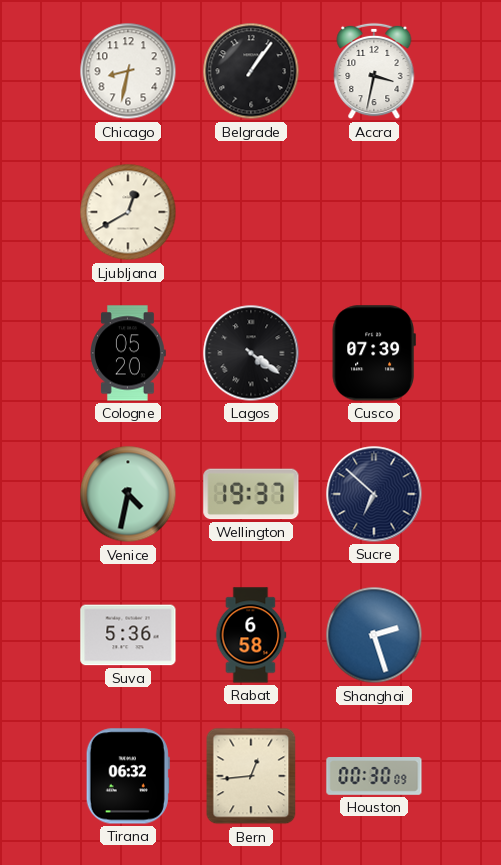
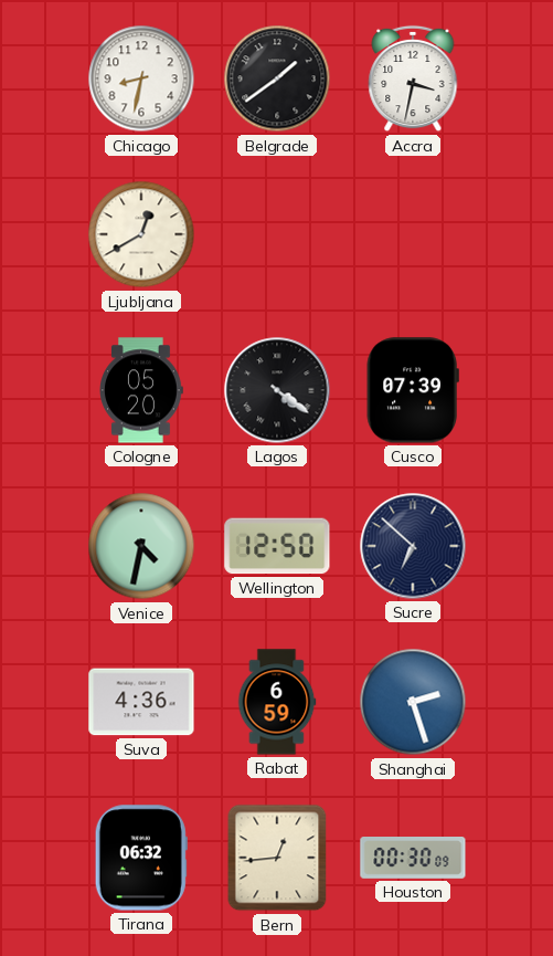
Belgrade: 1:06 -> 1:39 (277, 78)
Wellington: 19:37 -> 12:50 (277, 546)
Suva: 5:36 -> 4:36 (141, 702)
Rabat: 6:58 -> 6:59 (277, 702)
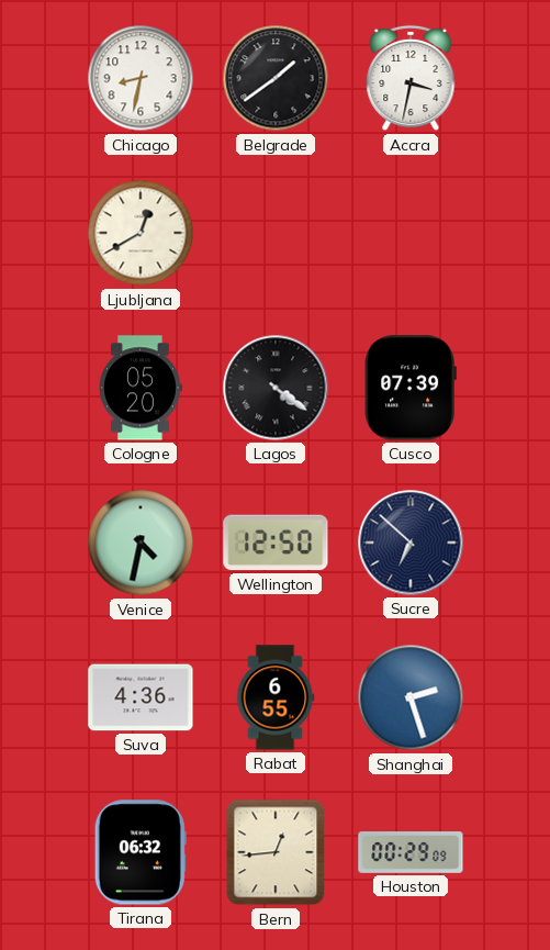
Rabat: 6:59 -> 6:55 (276, 697)
Houston: 00:30 -> 00:29 (411, 853)
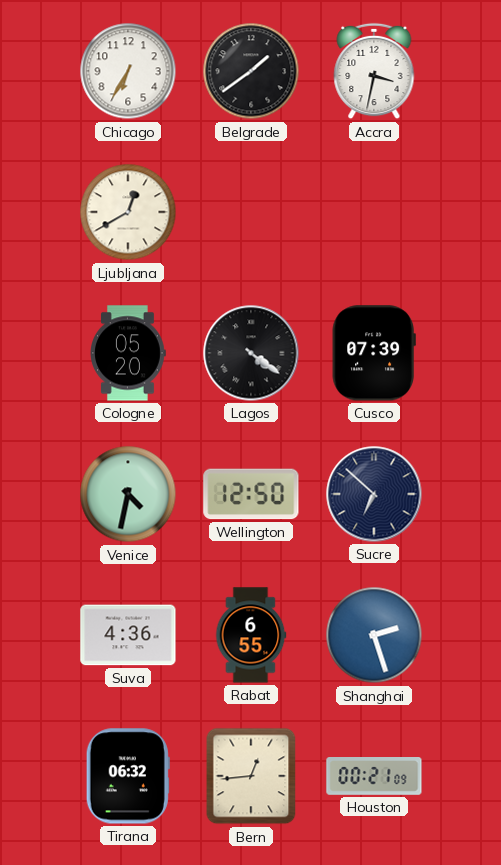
Chicago: 8:32 -> 6:35 (128, 71)
Houston: 00:29 -> 00:21 (374, 777)
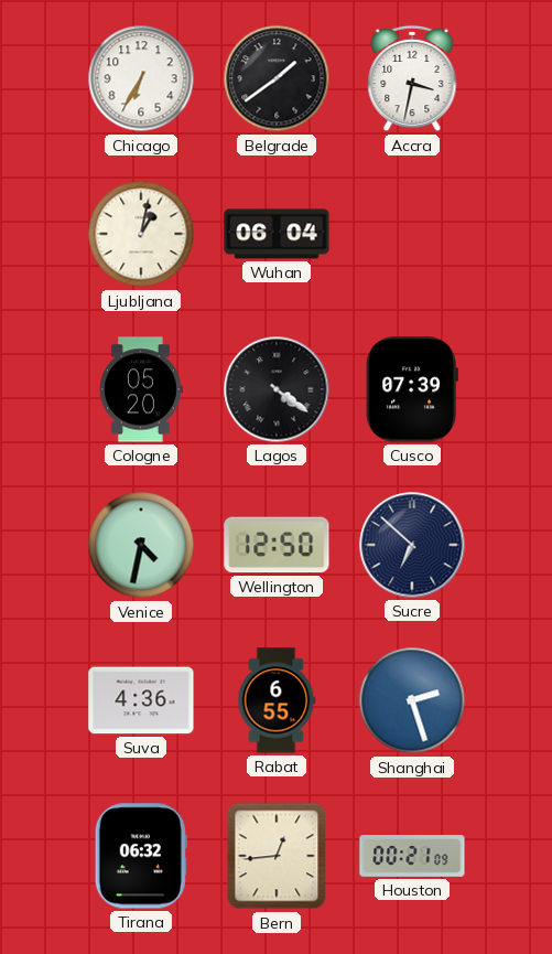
Ljubljana: 12:40 -> 1:02 (141, 234)
Wuhan: none -> 06:04 (277, 234)
